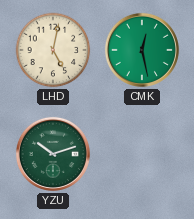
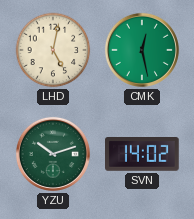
SVN: none -> 14:02 (143, 155)
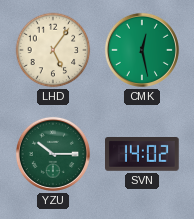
LHD: 5:02 -> 5:06 (53, 50)
YZU: 10:12 -> 10:15 (53, 154)
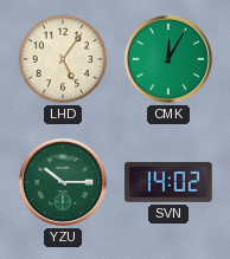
CMK: 12:28 -> 12:05 (168, 59)
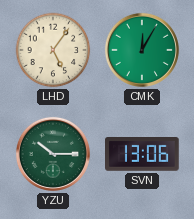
SVN: 14:02 -> 13:06 (143, 155)
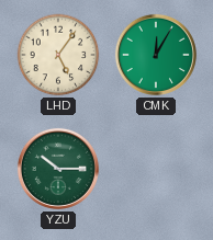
SVN: 13:06 -> none (143, 155)
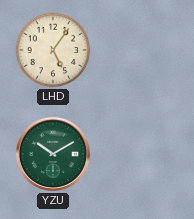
CMK: 12:05 -> none (156, 55)
YZU: 10:15 -> 10:10 (53, 154)
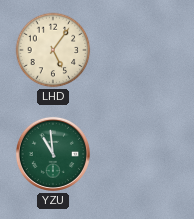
YZU: 10:10 -> 10:59 (53, 154)
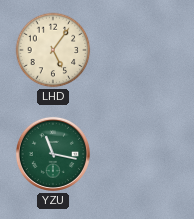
YZU: 10:59 -> 11:17 (53, 154)
